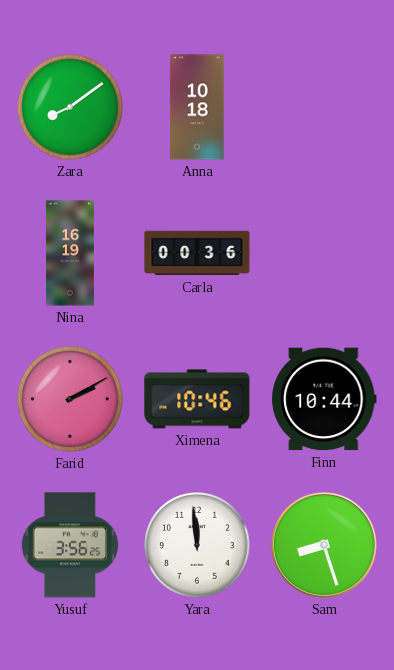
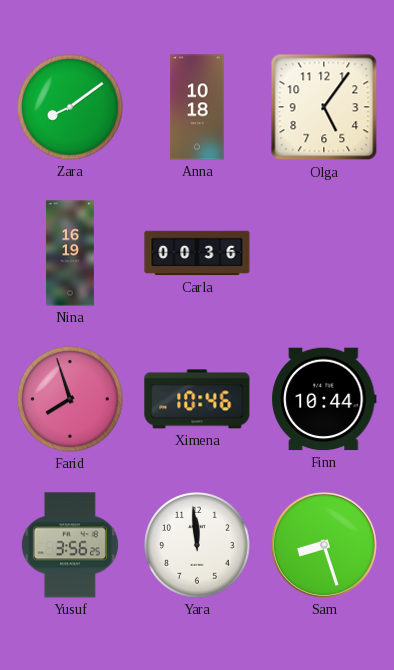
Olga: none -> 5:06 (324, 107)
Farid: 2:10 -> 7:57 (70, 399)
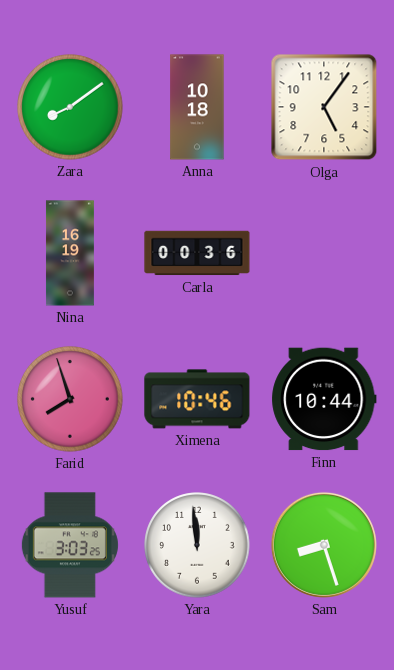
Yusuf: 3:56 -> 3:03 (70, 545)
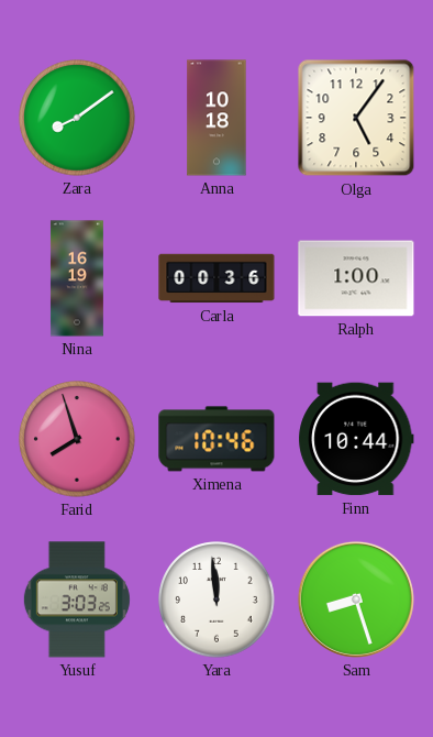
Ralph: none -> 1:00 (356, 278)
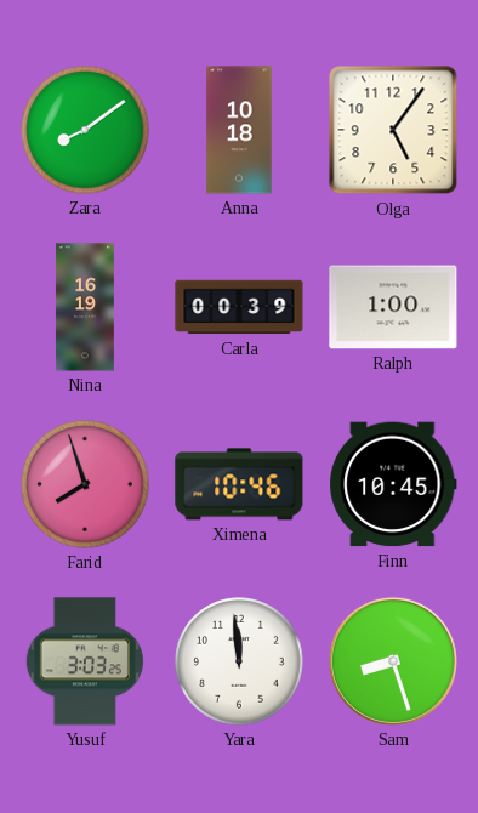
Carla: 00:36 -> 00:39 (239, 307)
Finn: 10:44 -> 10:45 (393, 484)
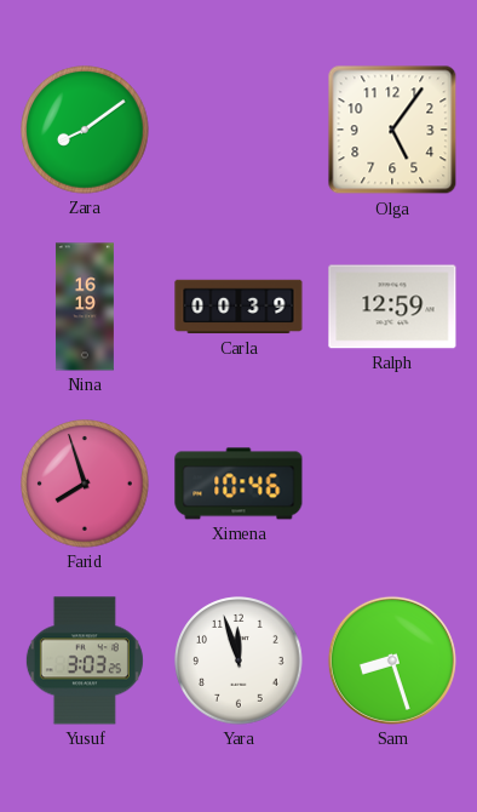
Anna: 10:18 -> none (239, 130)
Ralph: 1:00 -> 12:59 (392, 307)
Finn: 10:45 -> none (393, 484)
Yara: 11:59 -> 11:57 (238, 661)
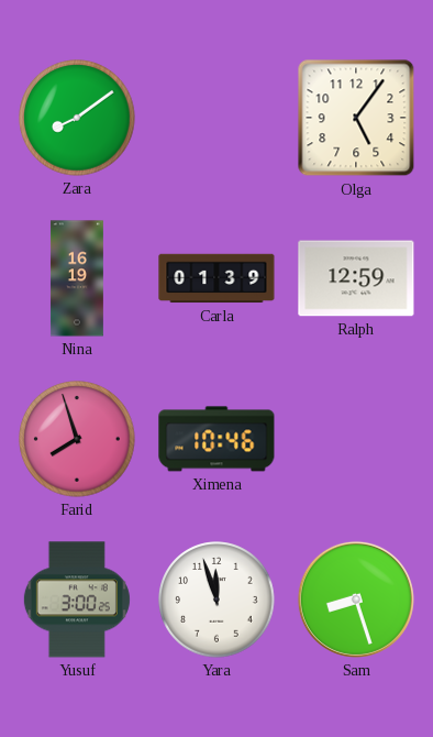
Carla: 00:39 -> 01:39 (216, 278)
Yusuf: 3:03 -> 3:00 (77, 599)
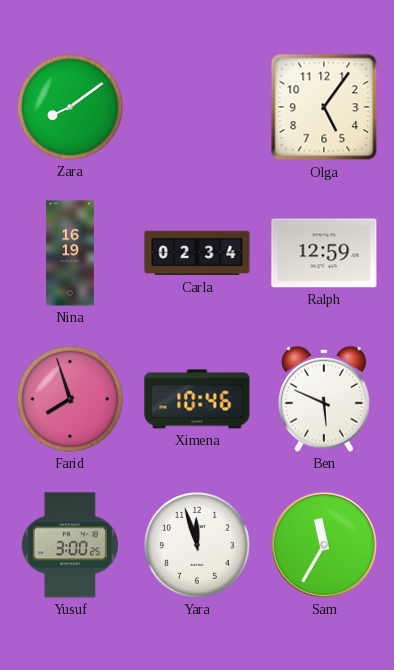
Carla: 01:39 -> 02:34 (197, 253)
Ben: none -> 5:49 (324, 399)
Sam: 8:27 -> 11:35 (324, 545)
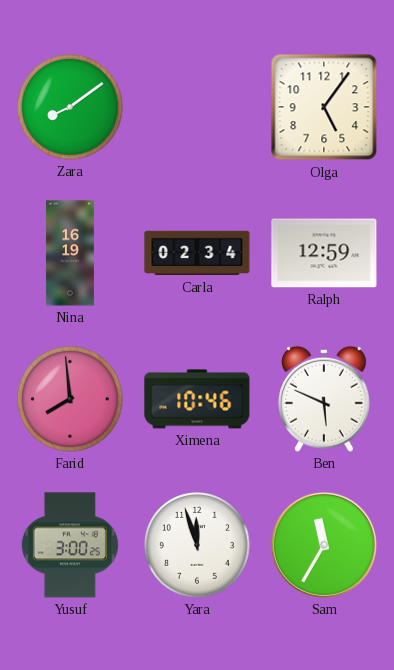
Farid: 7:57 -> 7:59 (70, 399)
